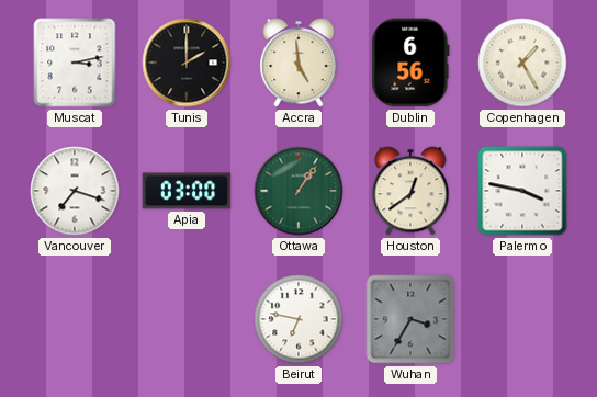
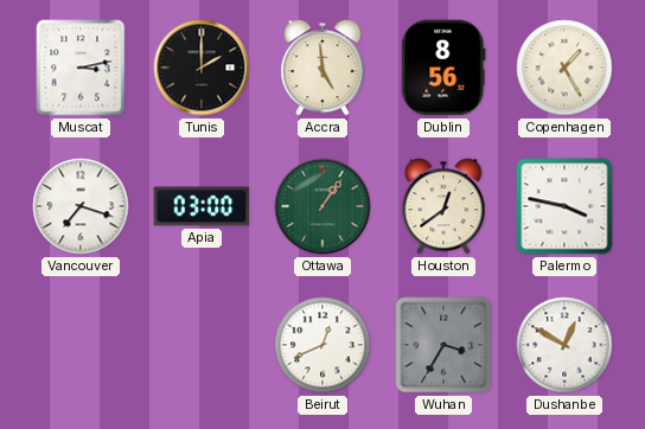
Dublin: 6:56 -> 8:56 (443, 68)
Beirut: 6:47 -> 12:41 (322, 345)
Dushanbe: none -> 12:50 (564, 345)
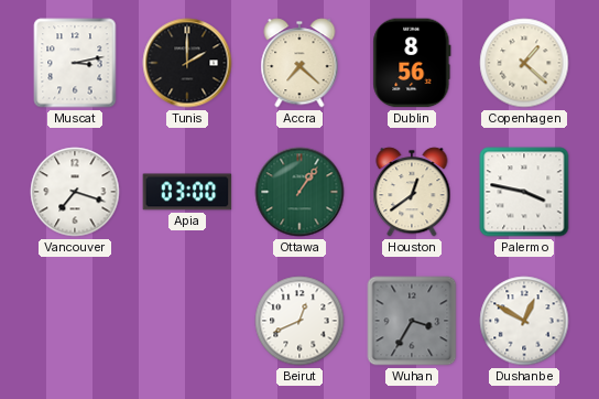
Accra: 4:59 -> 7:22 (299, 63)
Copenhagen: 1:25 -> 1:22 (524, 63)
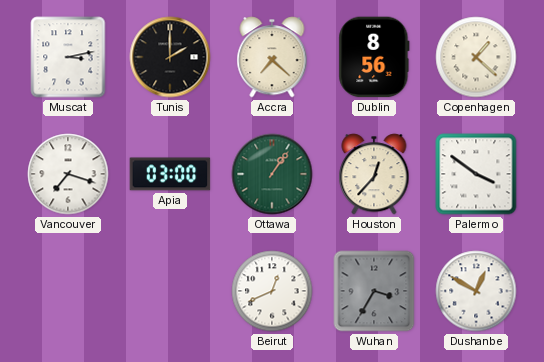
Houston: 12:39 -> 12:37 (374, 174)
Palermo: 3:47 -> 3:51 (476, 174)
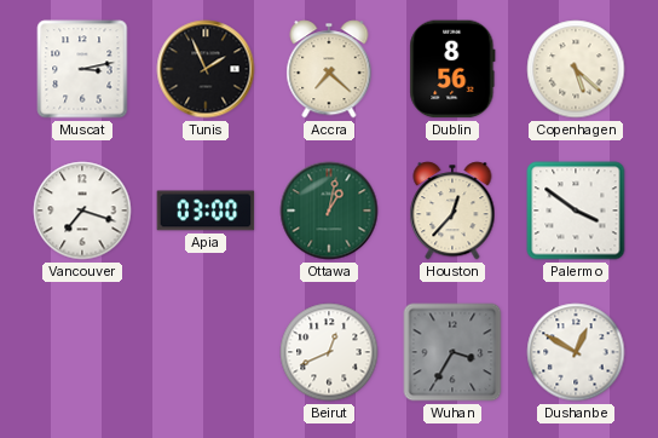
Tunis: 2:00 -> 1:56 (206, 69)
Copenhagen: 1:22 -> 5:22 (576, 69)
Ottawa: 1:06 -> 1:02 (329, 211)
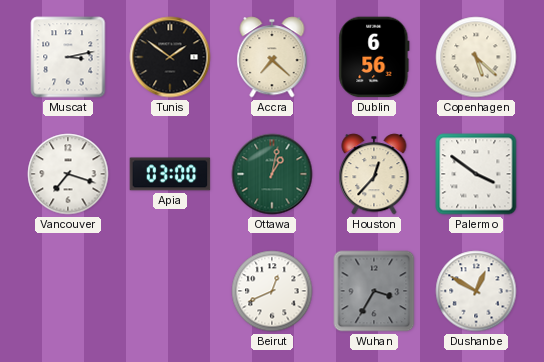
Tunis: 1:56 -> 1:51 (170, 57)
Dublin: 8:56 -> 6:56 (374, 57)
